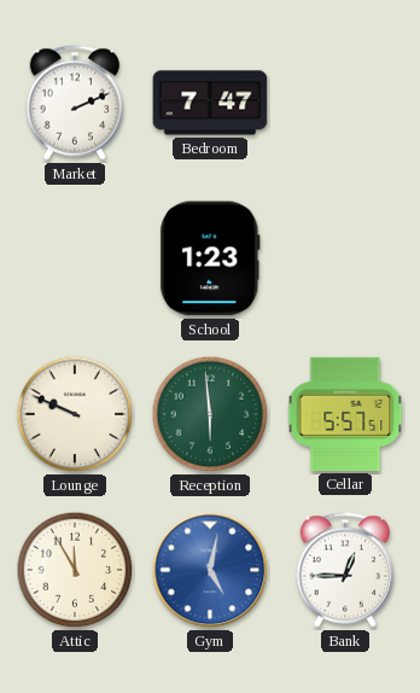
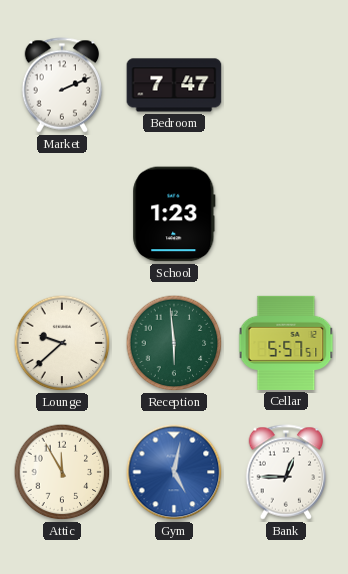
Lounge: 9:49 -> 9:38 (62, 343)
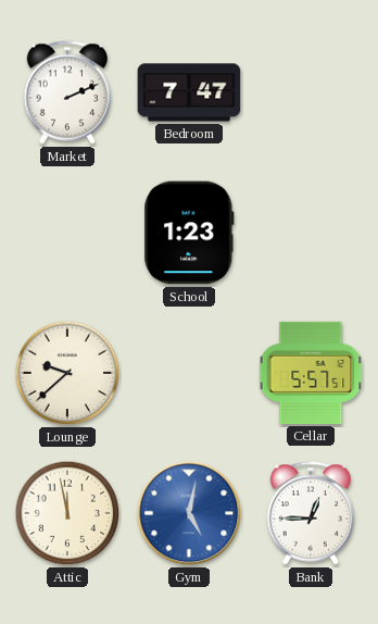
Reception: 5:59 -> none (174, 343)
Attic: 11:55 -> 11:58 (67, 513)
